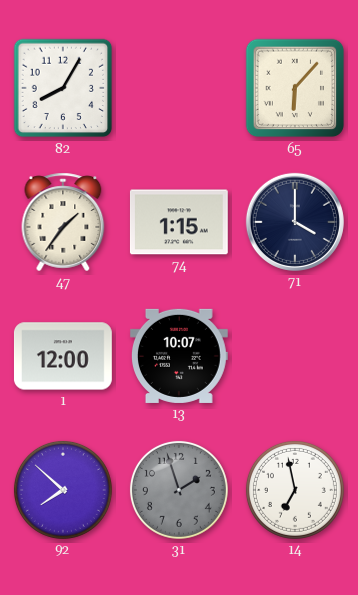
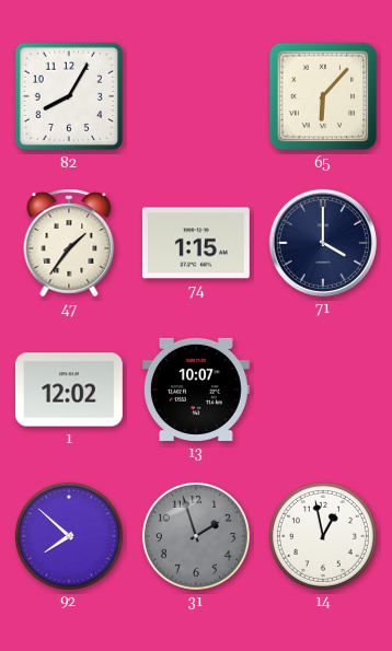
1: 12:00 -> 12:02 (69, 390)
14: 6:58 -> 12:58 (323, 536)
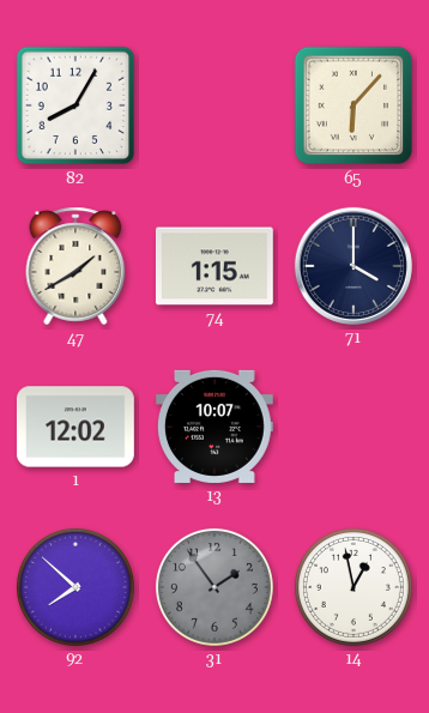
47: 1:36 -> 1:40 (75, 266)
31: 1:57 -> 1:54 (214, 587)
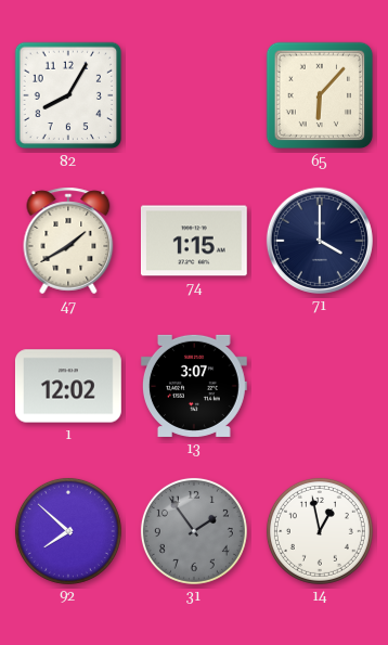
13: 10:07 -> 3:07 (194, 386)
